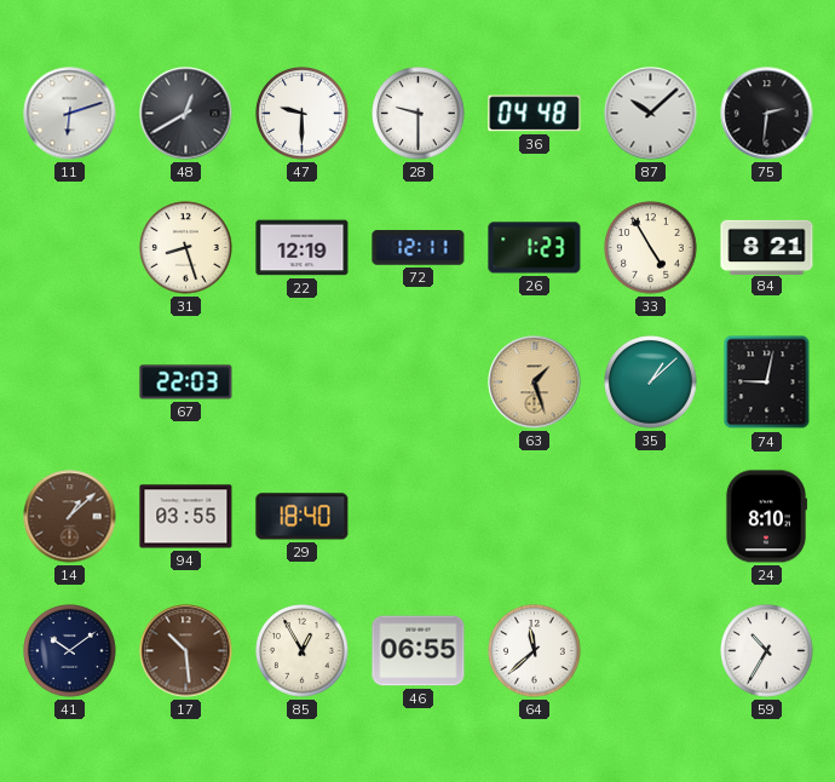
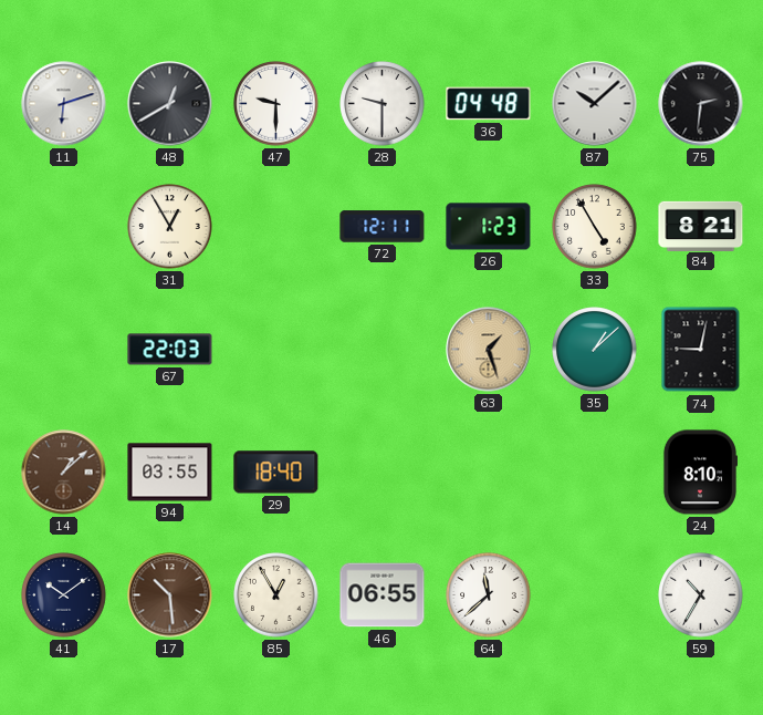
31: 8:27 -> 12:55 (170, 227)
22: 12:19 -> none (303, 248)
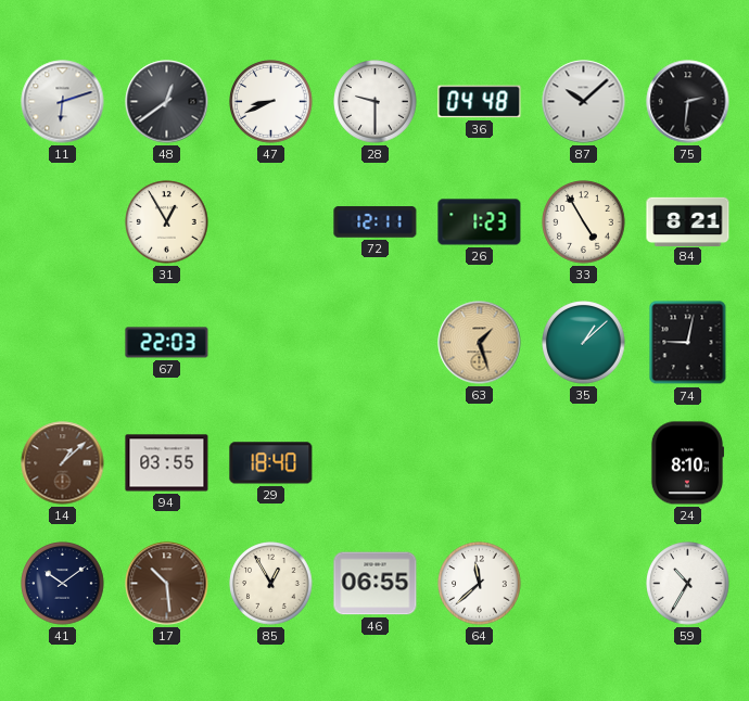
48: 12:40 -> 12:39 (167, 102)
47: 9:30 -> 8:41 (271, 102)
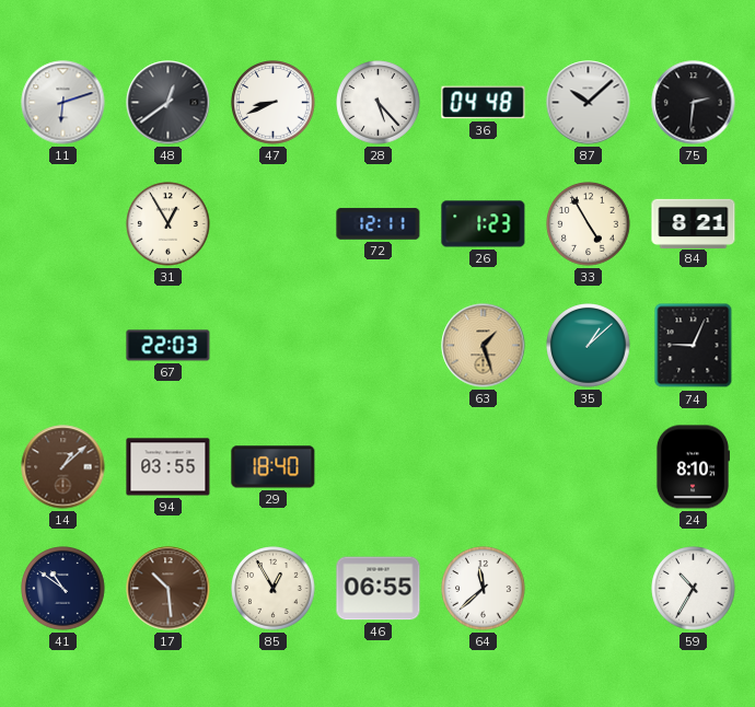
28: 9:30 -> 5:23 (379, 103)
74: 9:02 -> 9:04 (694, 346)
41: 10:09 -> 10:51 (63, 589)
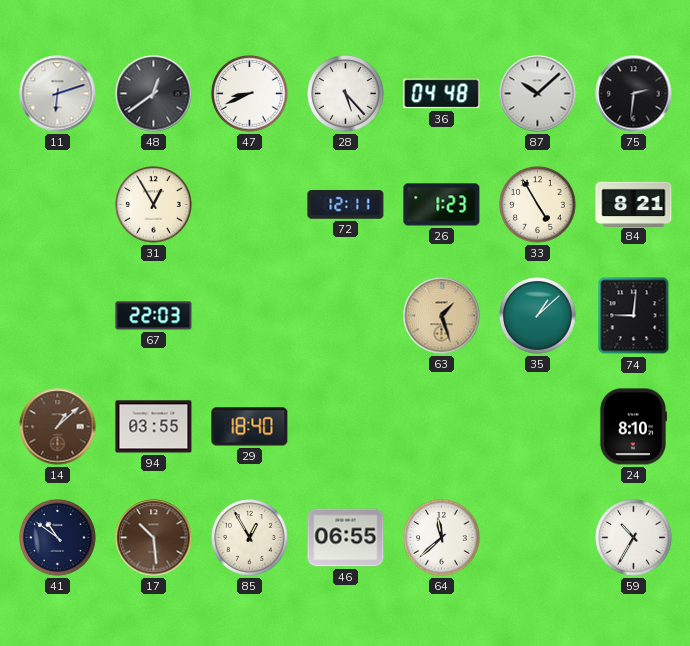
74: 9:04 -> 9:01 (634, 316)
